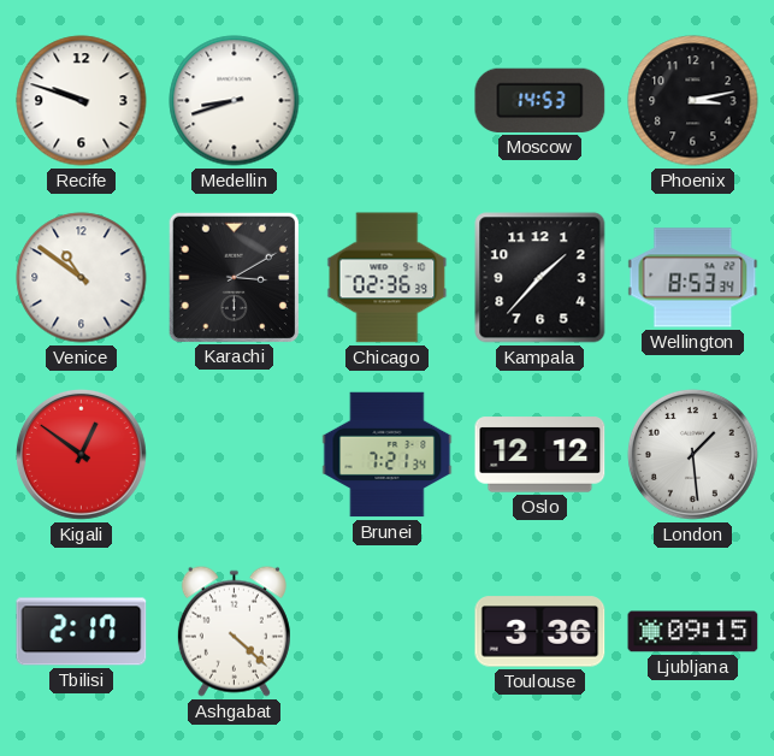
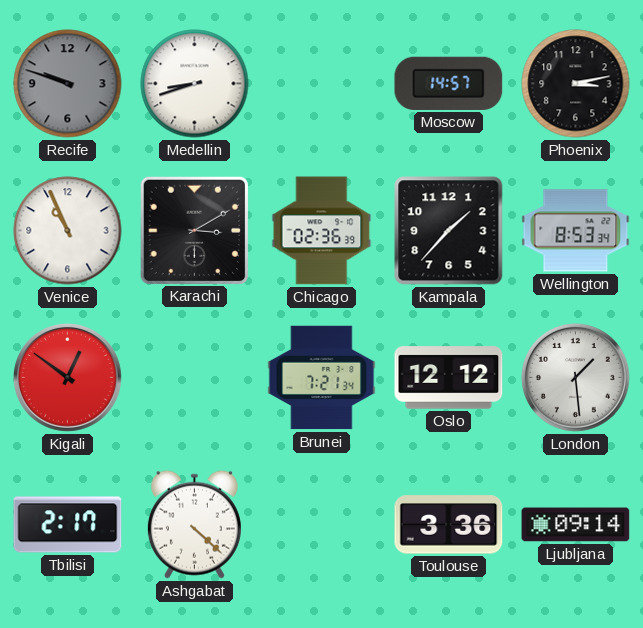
Recife dial: white -> grey (68, 84)
Moscow: 14:53 -> 14:57 (449, 83)
Venice: 10:51 -> 10:56 (68, 231)
Ljubljana: 09:15 -> 09:14 (576, 525)
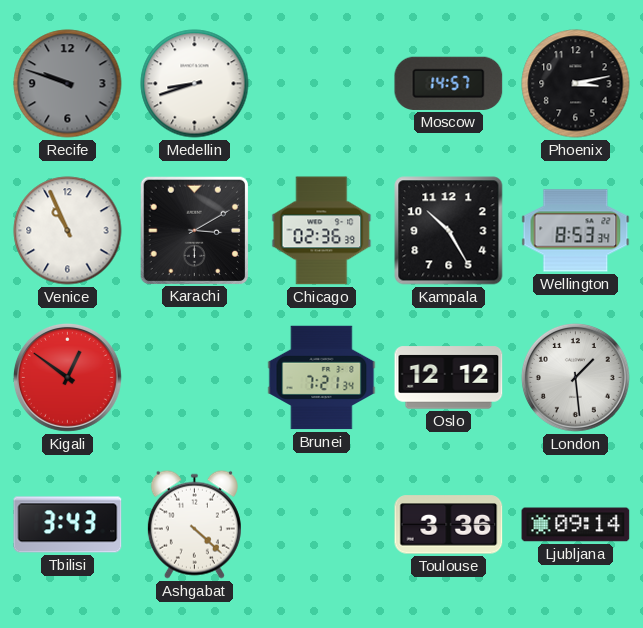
Kampala: 1:37 -> 10:25 (449, 231)
Tbilisi: 2:17 -> 3:43 (68, 525)
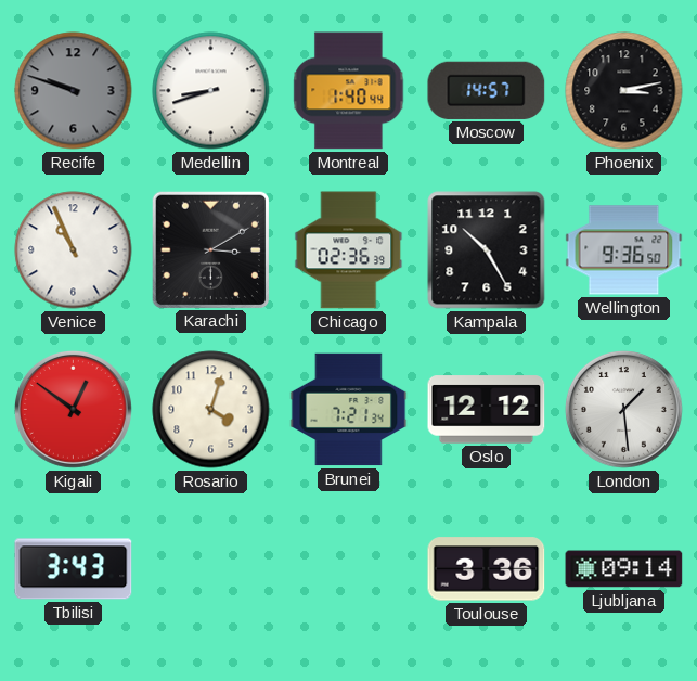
Montreal: none -> 1:40 (349, 91)
Wellington: 8:53 -> 9:36 (624, 250)
Rosario: none -> 4:03 (211, 410)
Ashgabat: 4:22 -> none (194, 524)
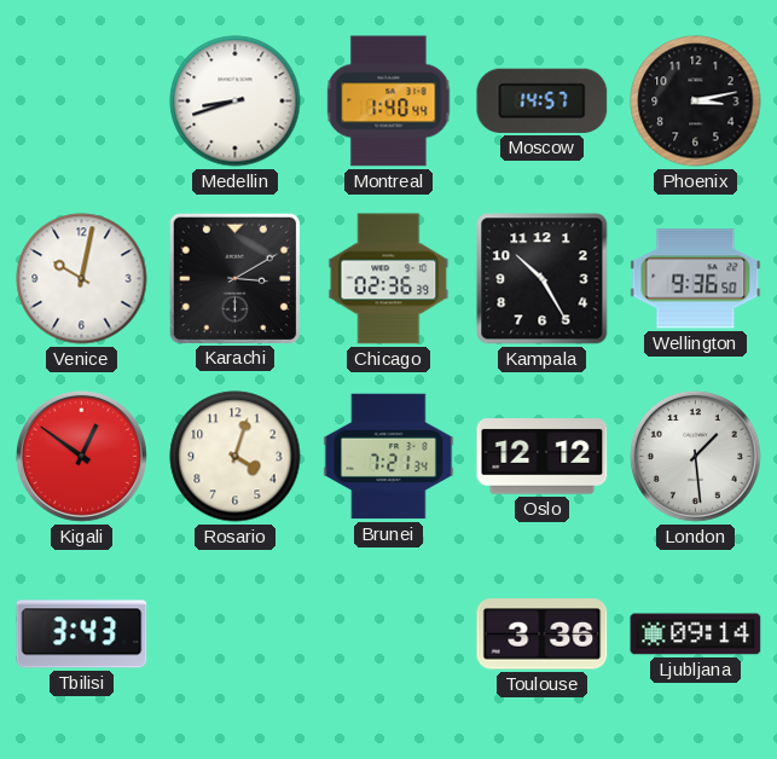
Recife: 9:48 -> none (74, 91)
Venice: 10:56 -> 10:02 (82, 279)
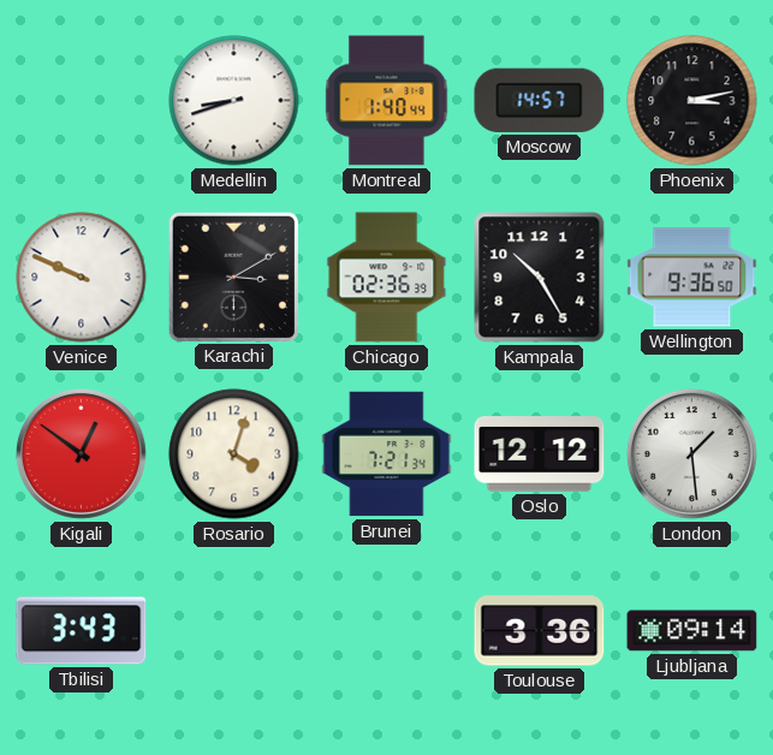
Venice: 10:02 -> 9:49 (82, 278)
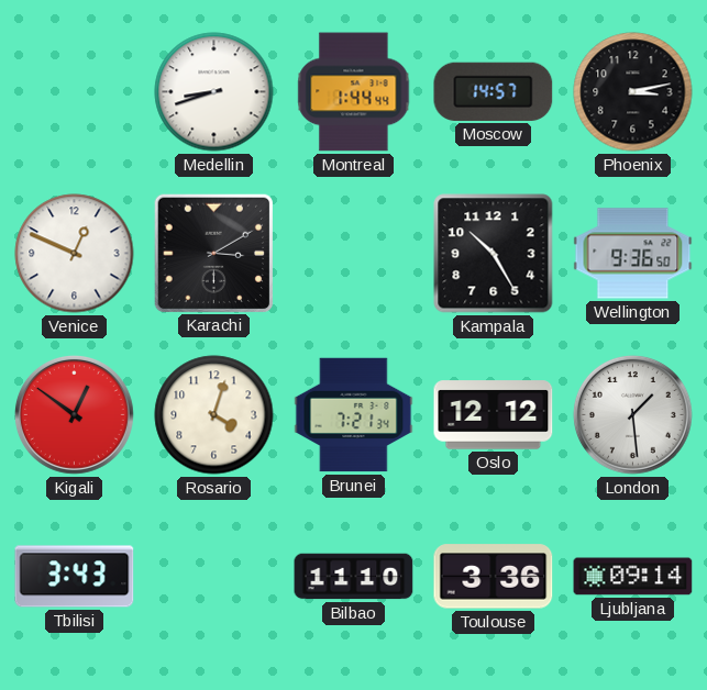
Montreal: 1:40 -> 1:44 (354, 92)
Venice: 9:49 -> 12:49 (75, 254)
Chicago: 02:36 -> none (387, 278)
Bilbao: none -> 11:10 (354, 577)
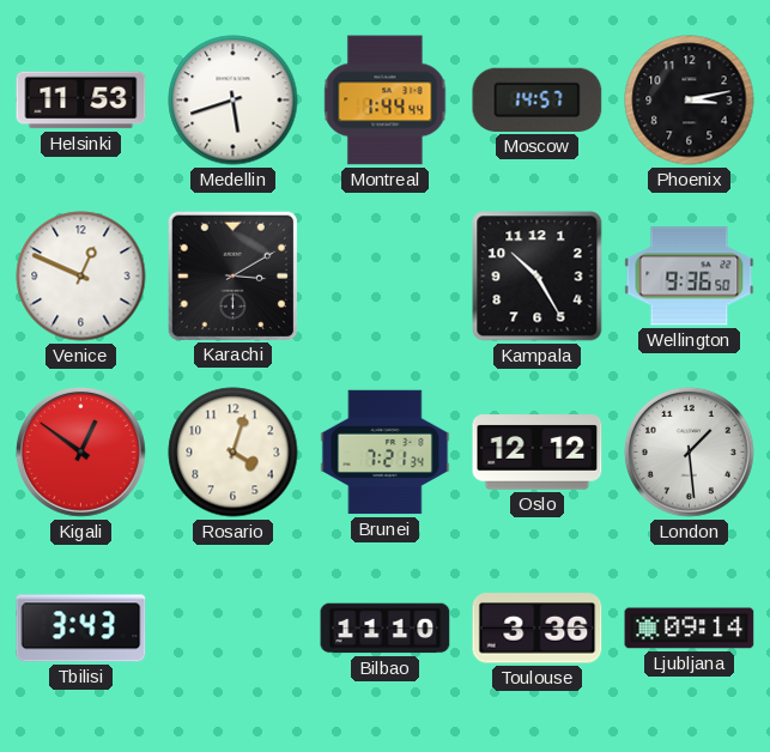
Helsinki: none -> 11:53 (81, 101)
Medellin: 8:42 -> 5:42 (234, 101)
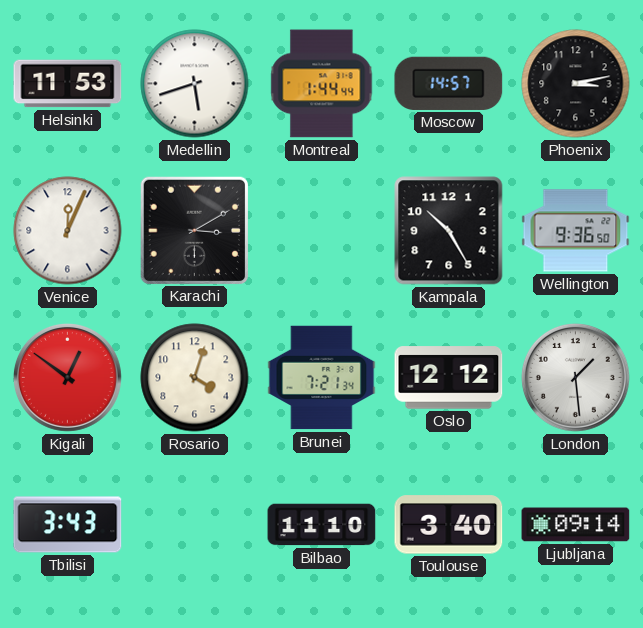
Venice: 12:49 -> 12:04 (68, 231)
Toulouse: 3:36 -> 3:40 (449, 525)
